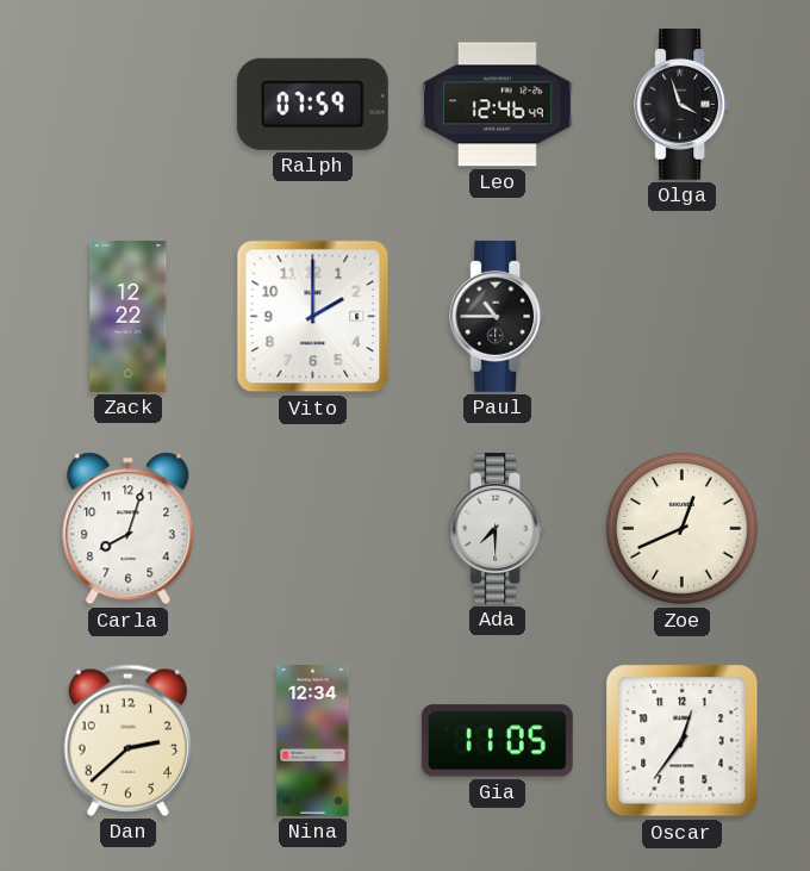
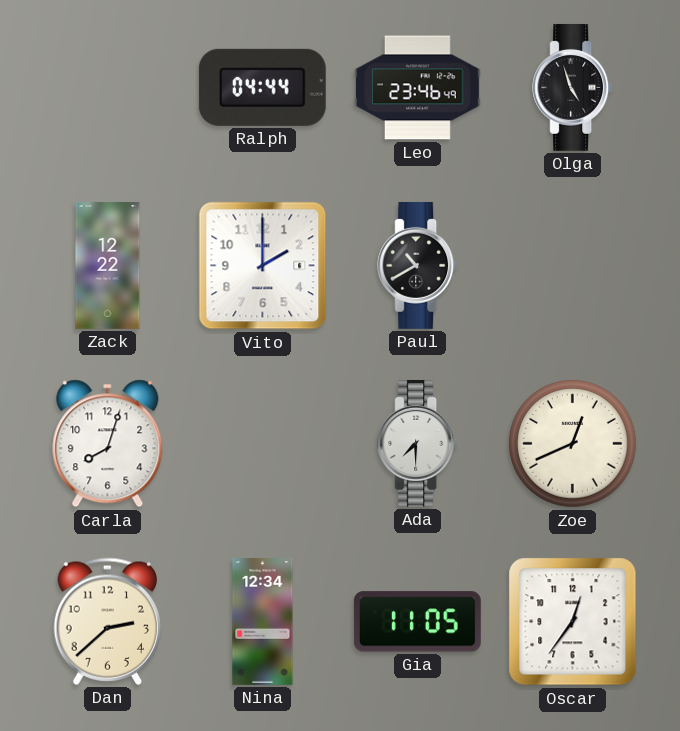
Ralph: 07:59 -> 04:44 (262, 87)
Leo: 12:46 -> 23:46 (417, 88)
Olga: 3:57 -> 4:57 (573, 87)
Paul: 10:45 -> 10:40 (418, 265)
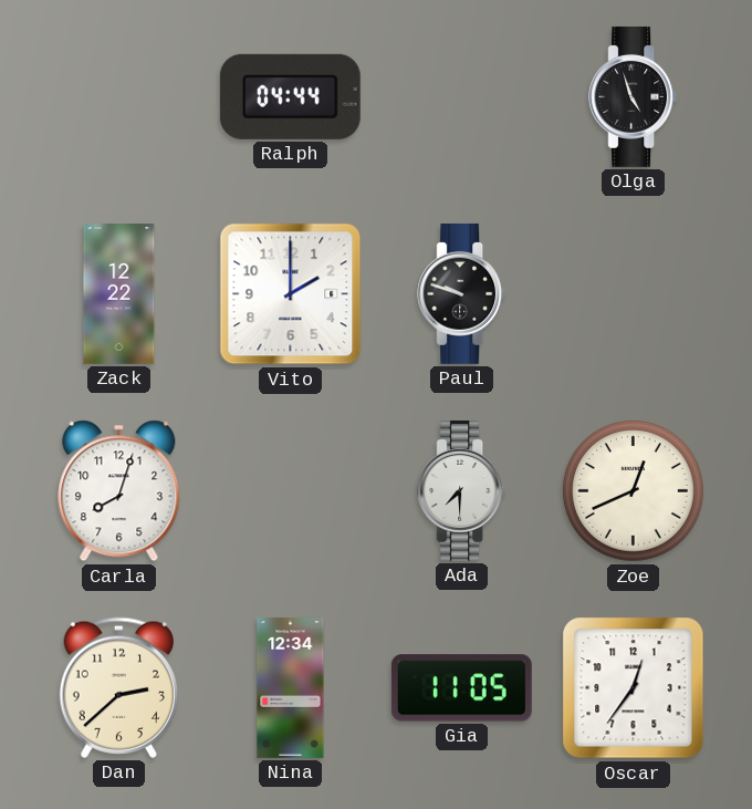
Leo: 23:46 -> none (417, 88)
Paul: 10:40 -> 9:48 (462, 293)
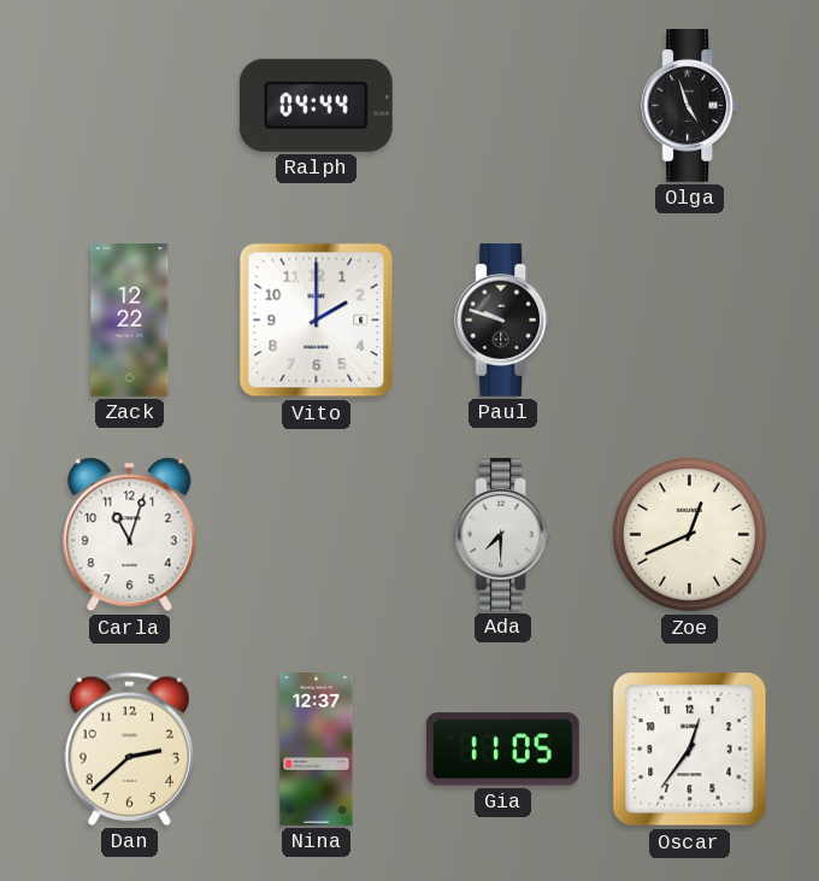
Carla: 8:03 -> 11:03 (130, 535)
Nina: 12:34 -> 12:37 (317, 750)
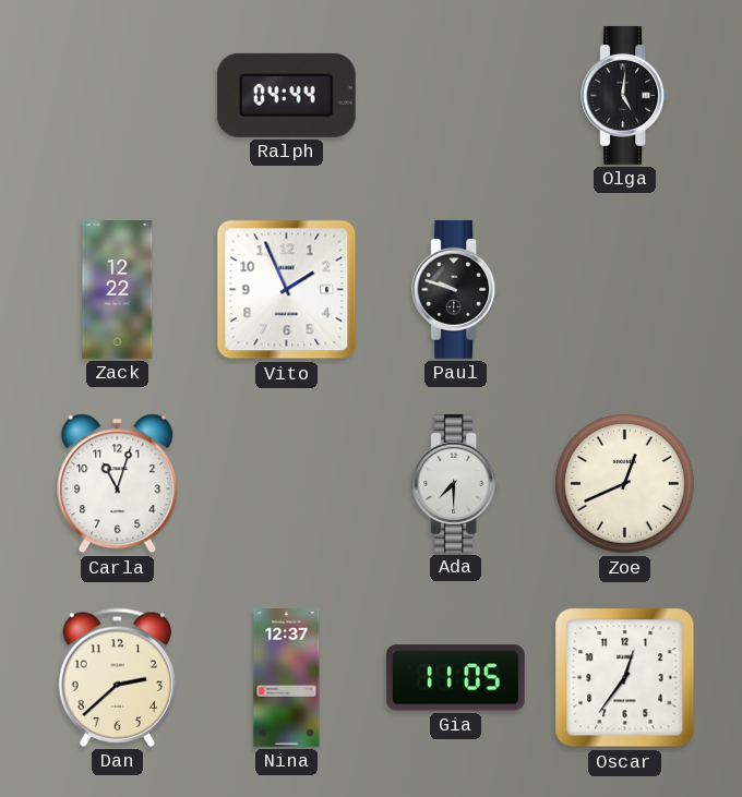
Olga: 4:57 -> 5:01 (625, 95)
Vito: 2:00 -> 1:56 (287, 290)
